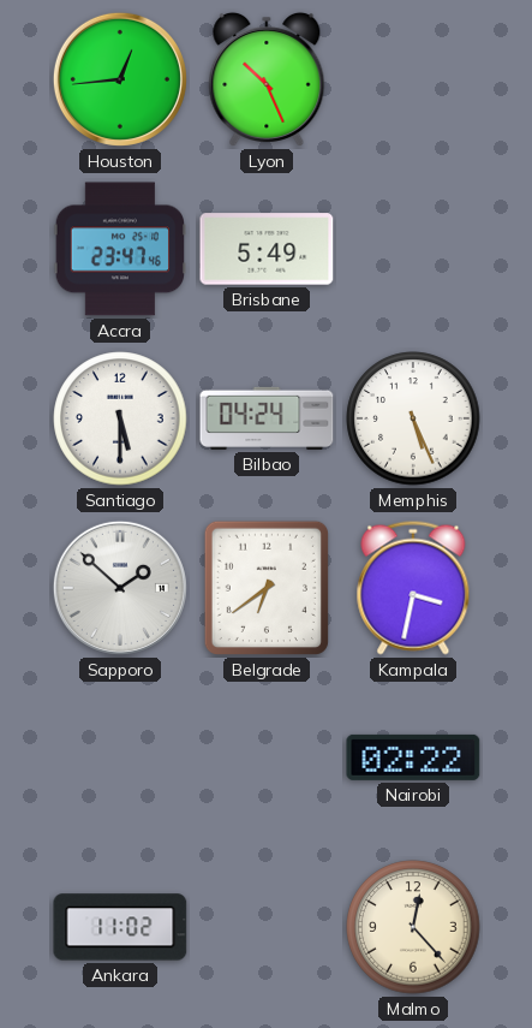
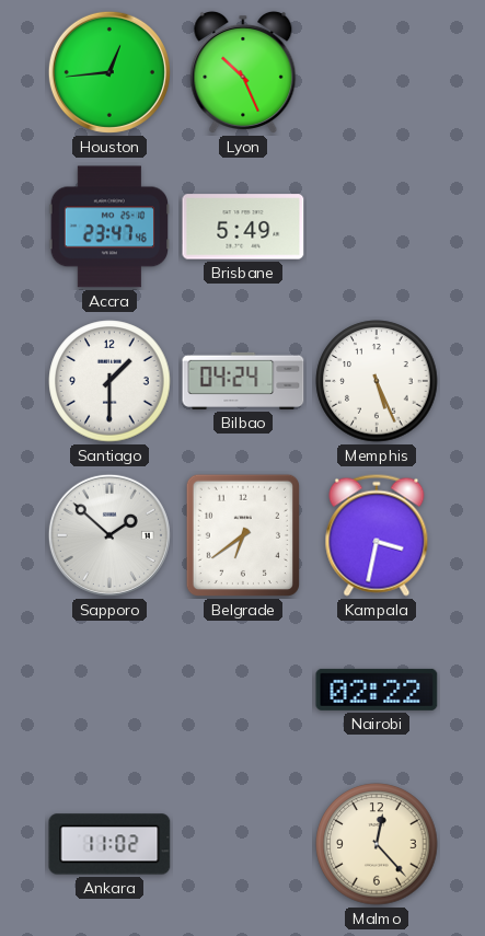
Santiago: 5:30 -> 1:30 (109, 381)
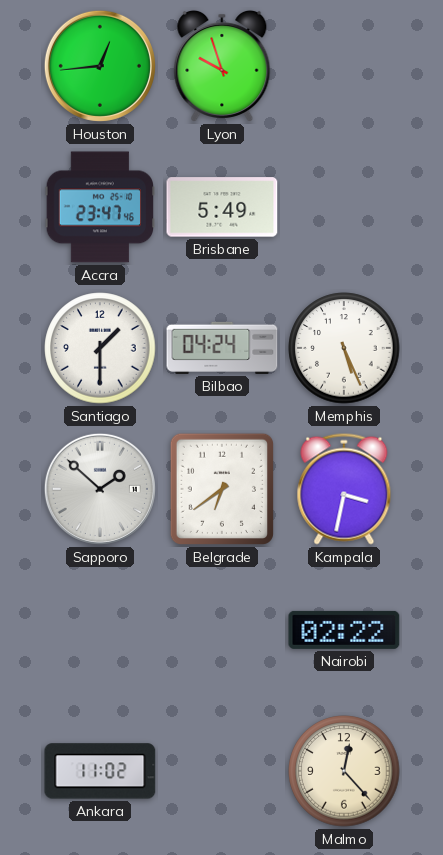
Lyon: 10:26 -> 9:57 (222, 66)
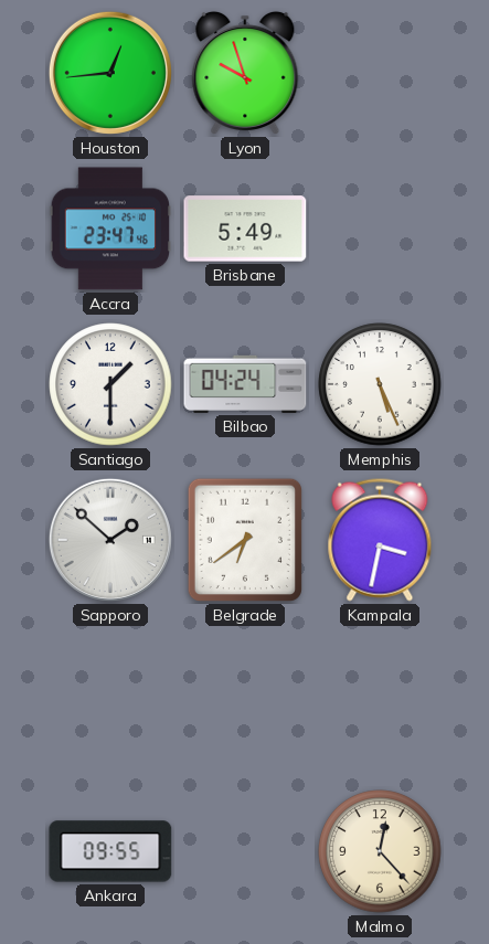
Nairobi: 02:22 -> none (344, 630)
Ankara: 11:02 -> 09:55 (110, 851)
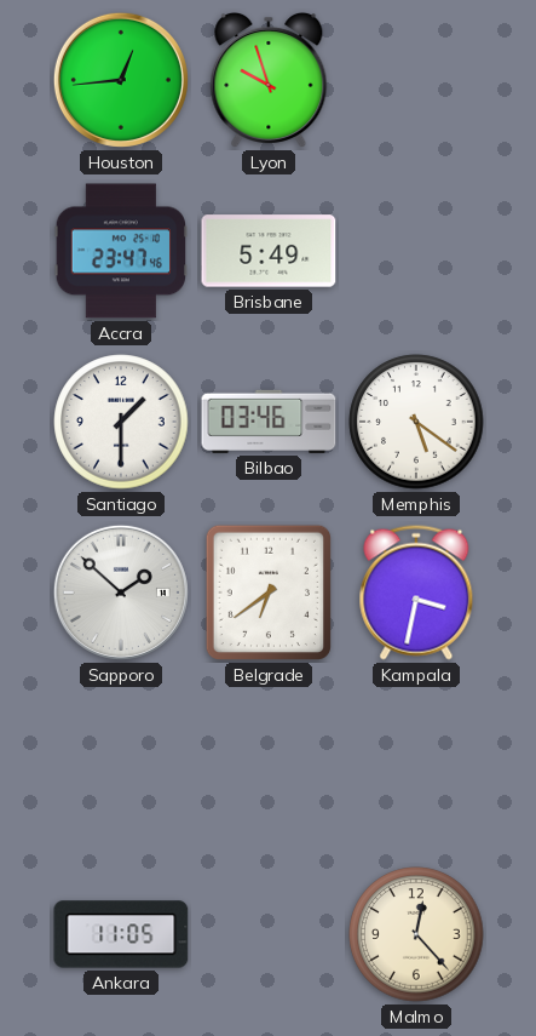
Bilbao: 04:24 -> 03:46 (269, 422)
Memphis: 5:26 -> 5:21 (416, 422)
Ankara: 09:55 -> 11:05 (121, 934)
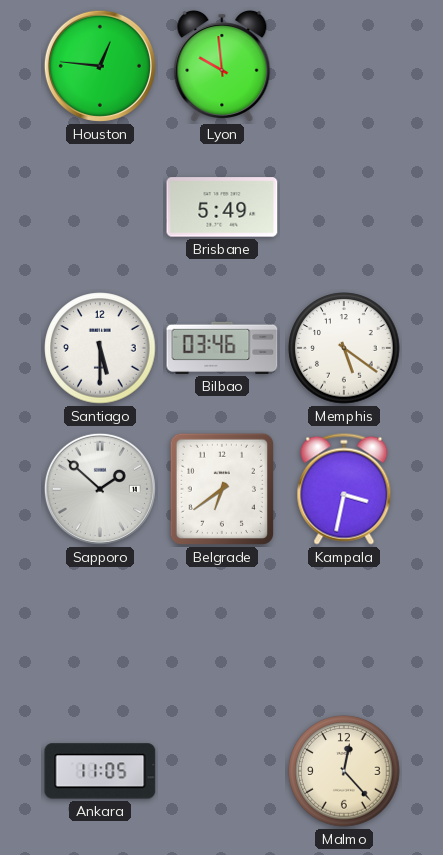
Houston: 12:44 -> 12:46 (100, 66)
Lyon: 9:57 -> 9:59 (222, 66)
Accra: 23:47 -> none (120, 251)
Santiago: 1:30 -> 5:30 (100, 348)
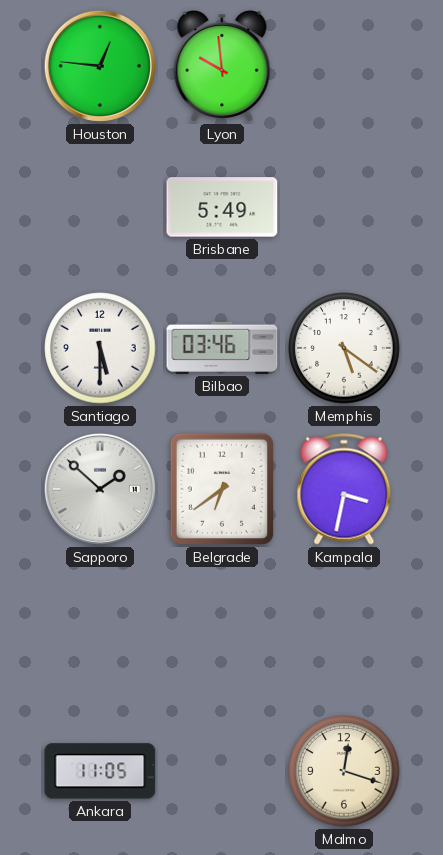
Malmo: 12:23 -> 12:18 (344, 771)
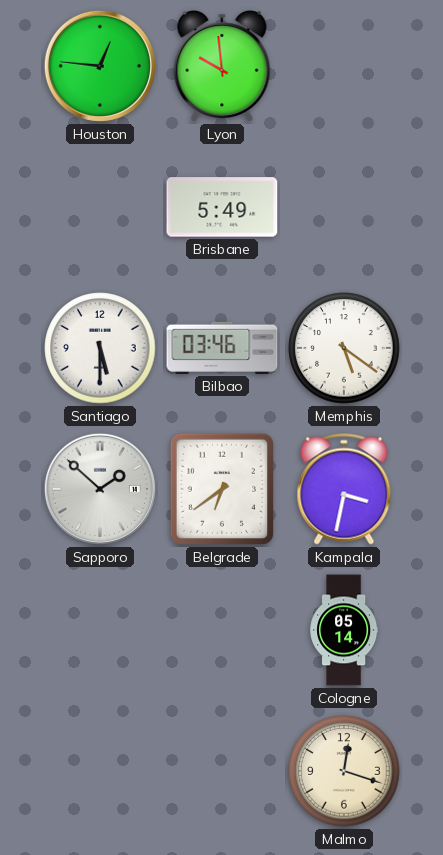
Cologne: none -> 05:14 (344, 630)
Ankara: 11:05 -> none (100, 771)
